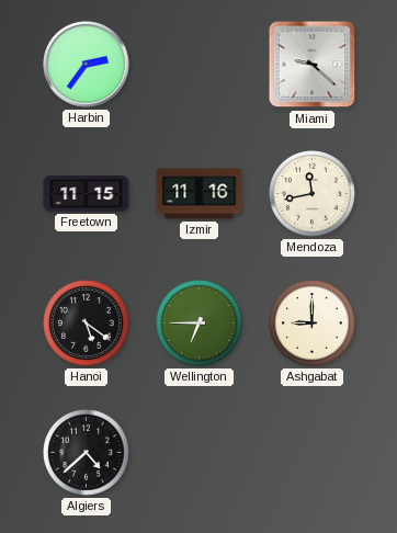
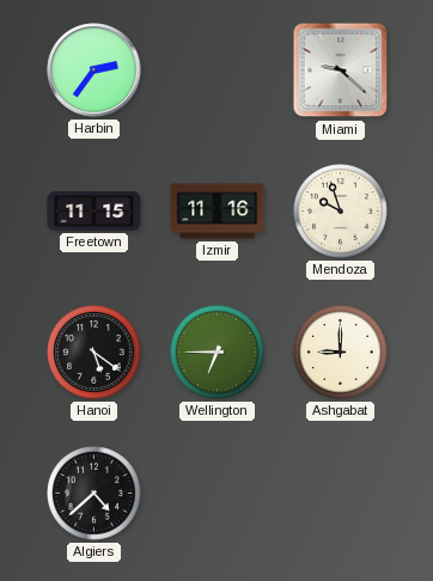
Mendoza: 11:43 -> 9:57 (341, 212)
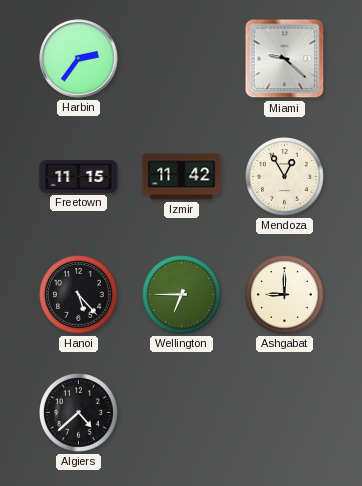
Izmir: 11:16 -> 11:42 (182, 177)
Mendoza: 9:57 -> 12:55 (285, 177)
Hanoi: 5:21 -> 5:23 (79, 295)
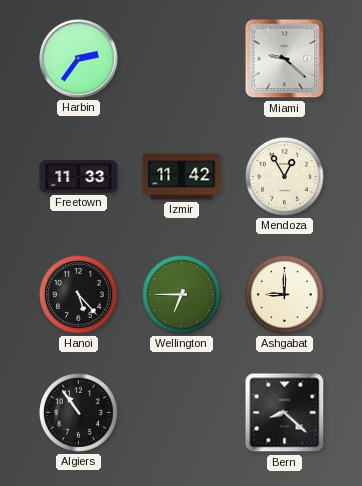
Freetown: 11:15 -> 11:33 (79, 177)
Algiers: 4:38 -> 10:54 (79, 413)
Bern: none -> 8:22 (285, 413)
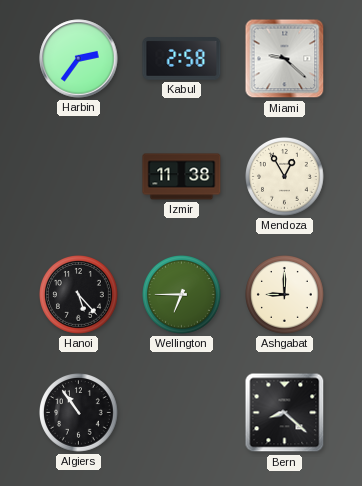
Kabul: none -> 2:58 (182, 59)
Freetown: 11:33 -> none (79, 177)
Izmir: 11:42 -> 11:38 (182, 177)
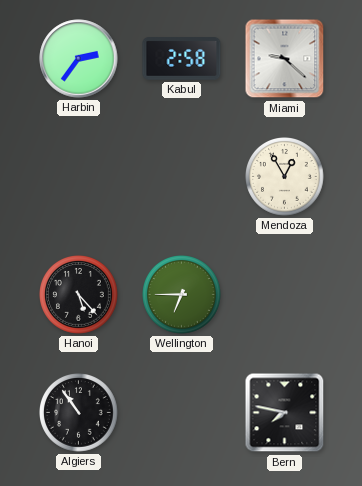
Izmir: 11:38 -> none (182, 177)
Ashgabat: 9:00 -> none (285, 295)
Bern: 8:22 -> 7:47 (285, 413)
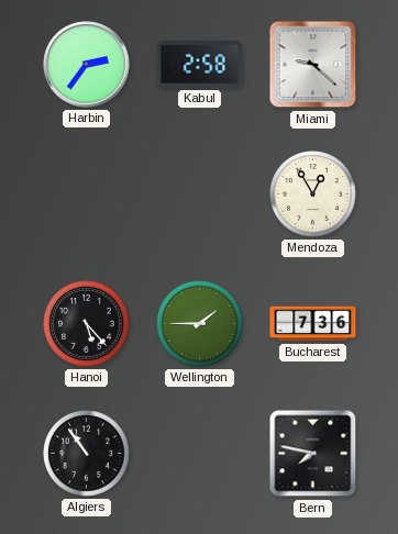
Wellington: 6:45 -> 1:45 (200, 324)
Bucharest: none -> 7:36 (313, 324)
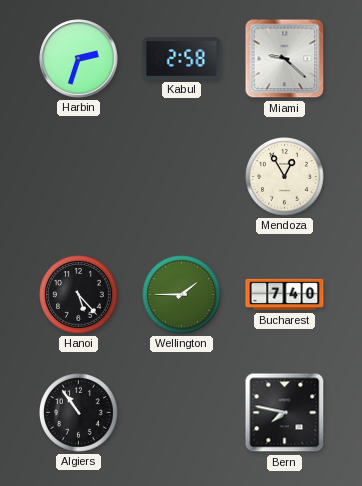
Harbin: 2:36 -> 2:33 (79, 59)
Bucharest: 7:36 -> 7:40 (285, 295)
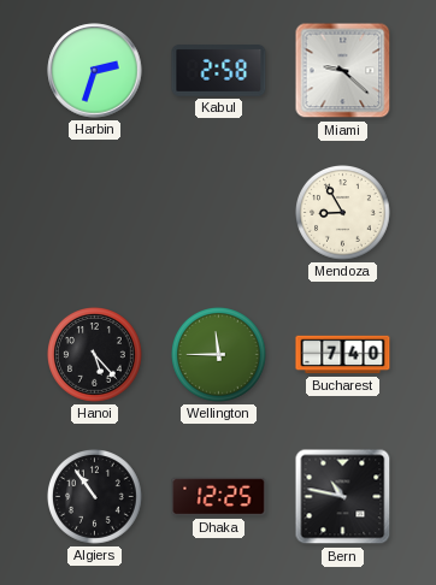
Mendoza: 12:55 -> 8:55 (343, 213)
Wellington: 1:45 -> 11:45 (219, 355)
Dhaka: none -> 12:25 (219, 497)
Bern: 7:47 -> 10:47 (343, 497)
